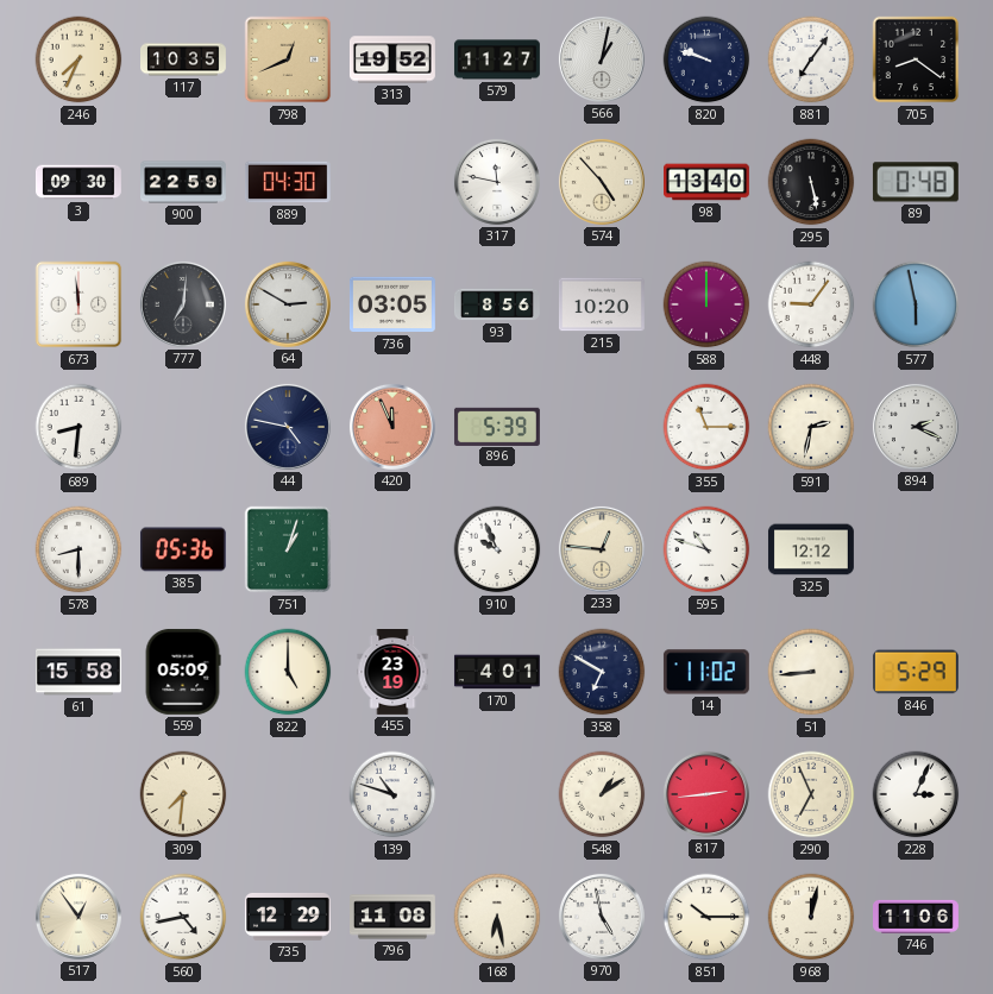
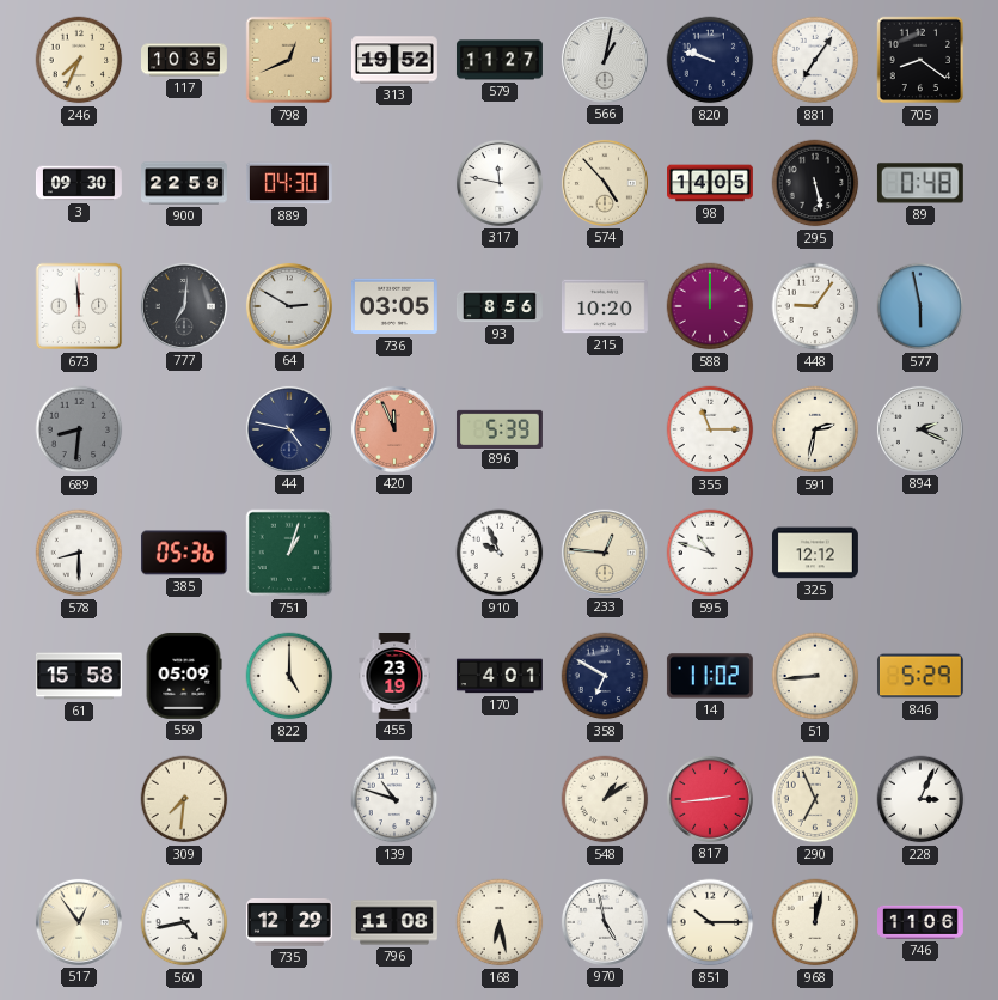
98: 13:40 -> 14:05 (711, 183)
689 dial: white -> grey (79, 429)
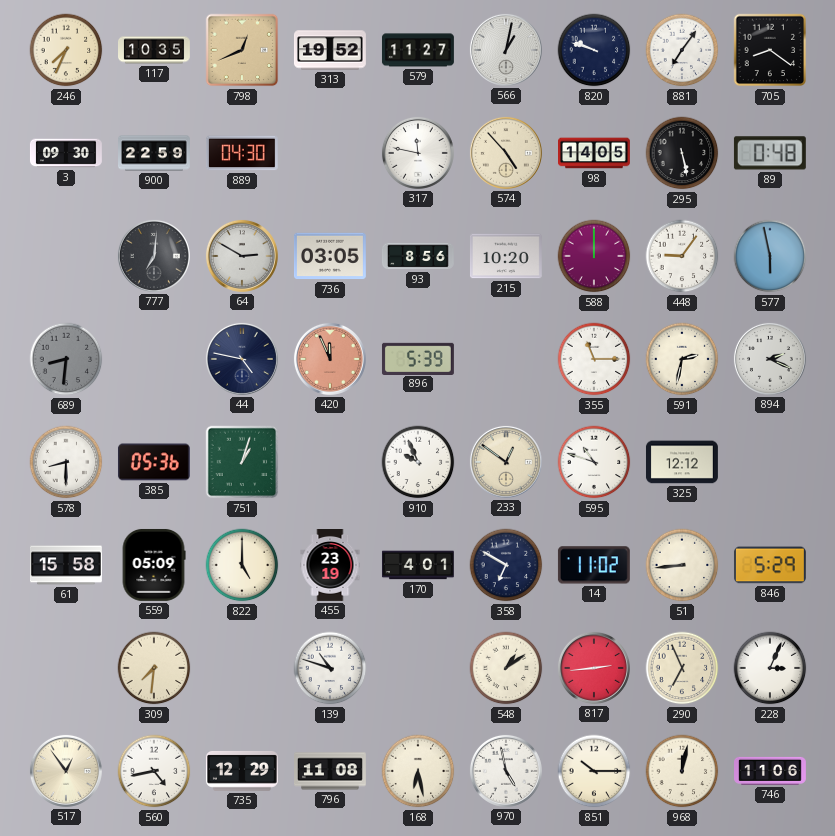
673: 11:59 -> none (79, 306)
233: 12:46 -> 12:51 (506, 462)
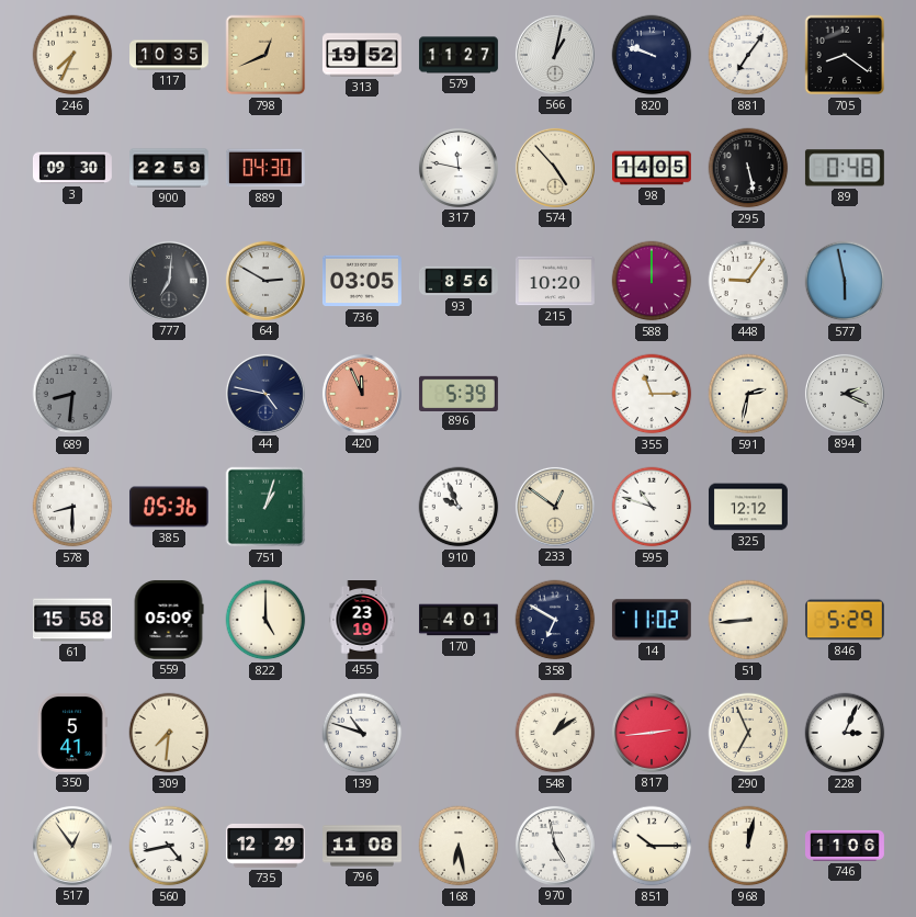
350: none -> 5:41 (72, 733)
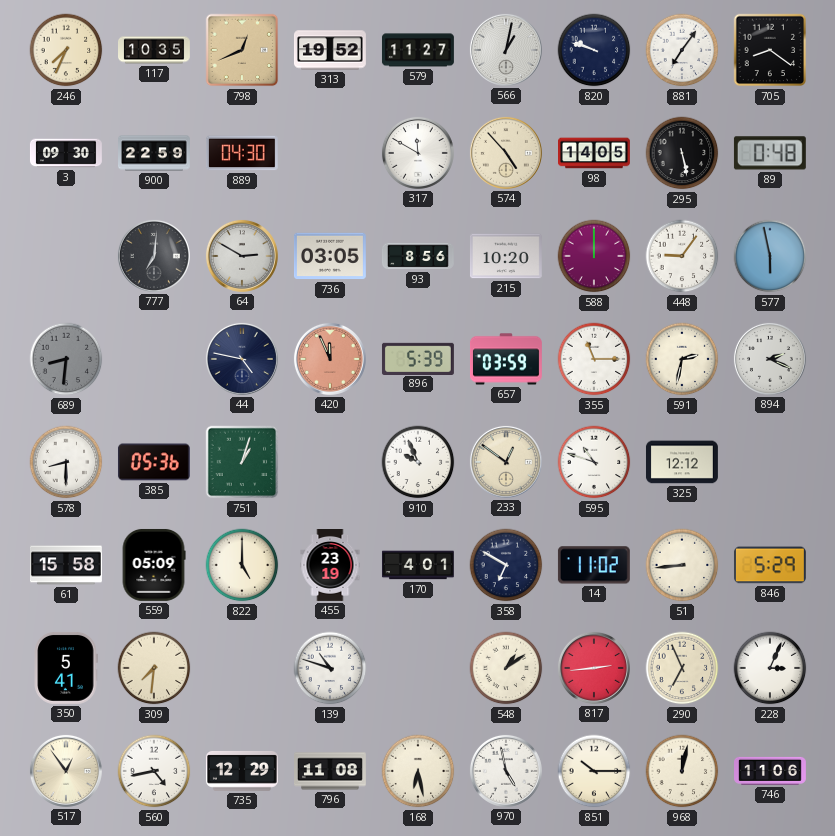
317: 11:47 -> 11:50 (418, 153)
657: none -> 03:59 (506, 359)
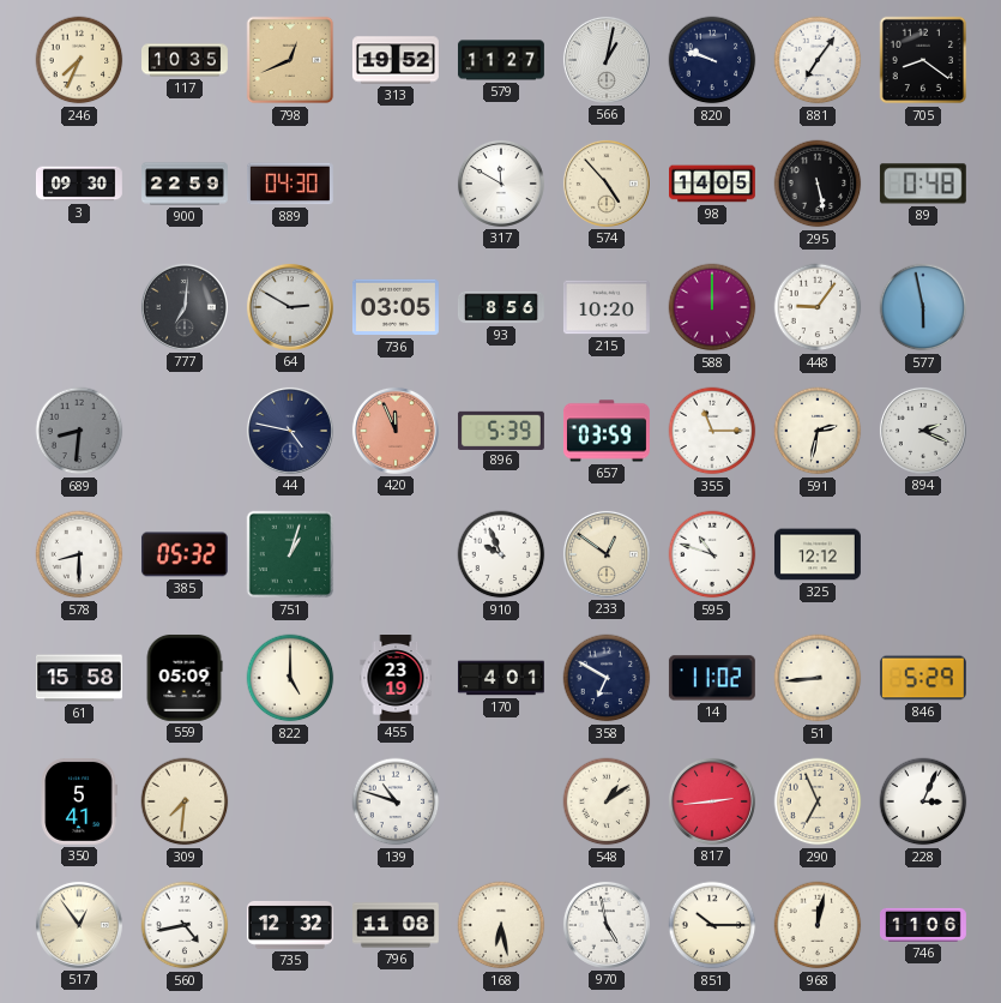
385: 05:36 -> 05:32 (185, 554)
735: 12:29 -> 12:32 (290, 925)
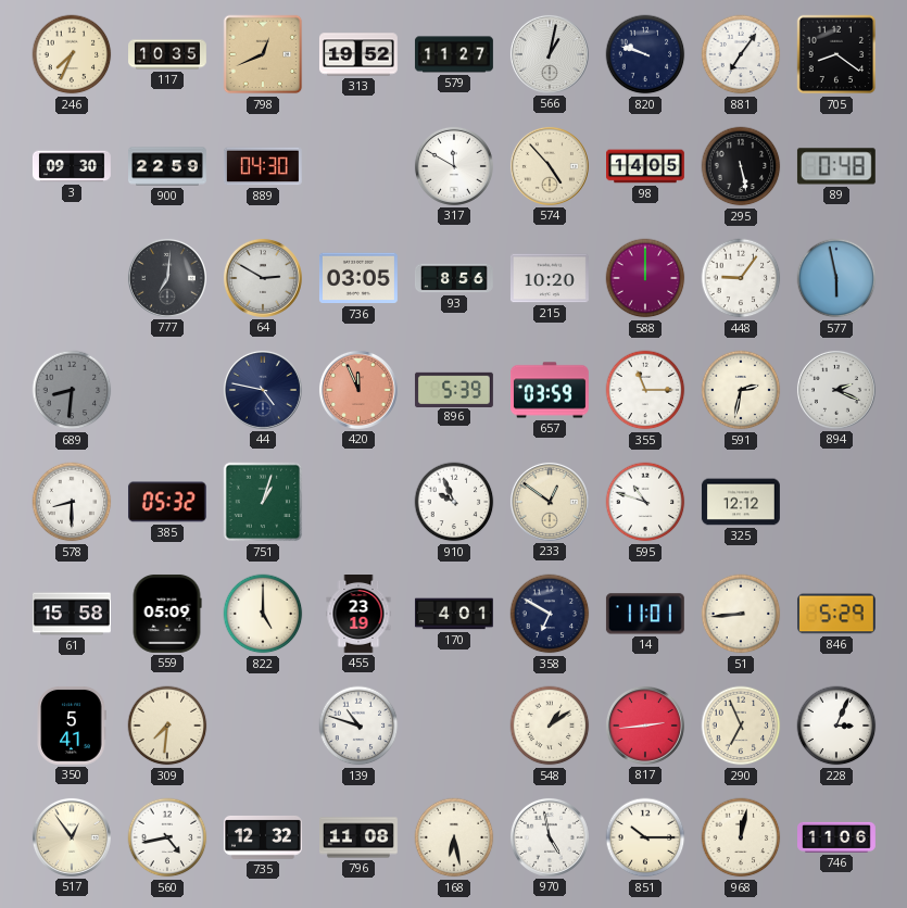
14: 11:02 -> 11:01 (645, 614)
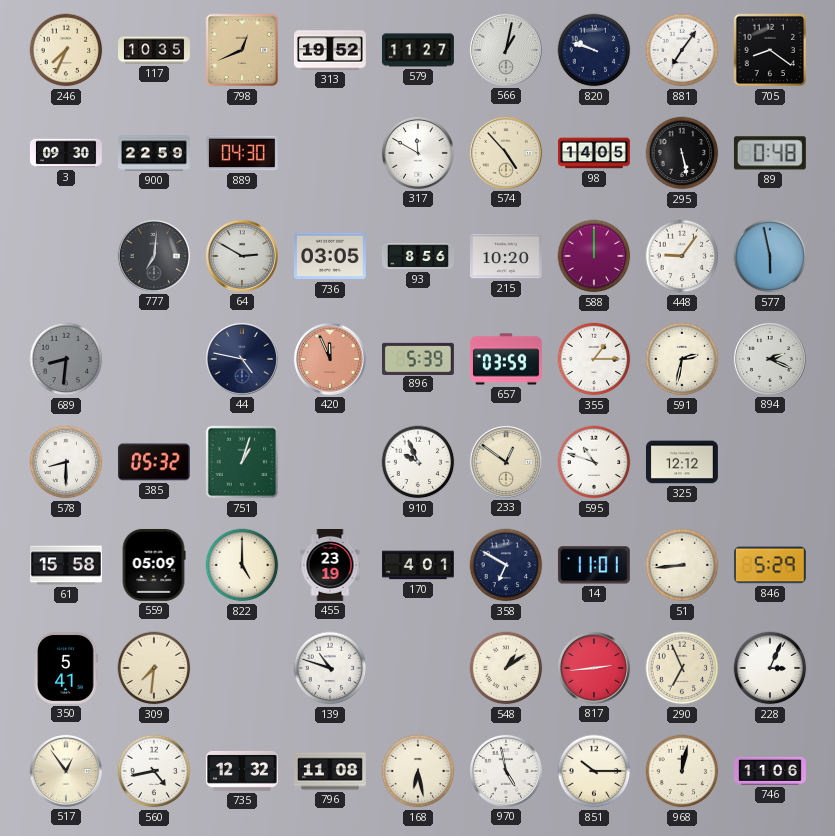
355: 11:15 -> 1:15 (594, 359)
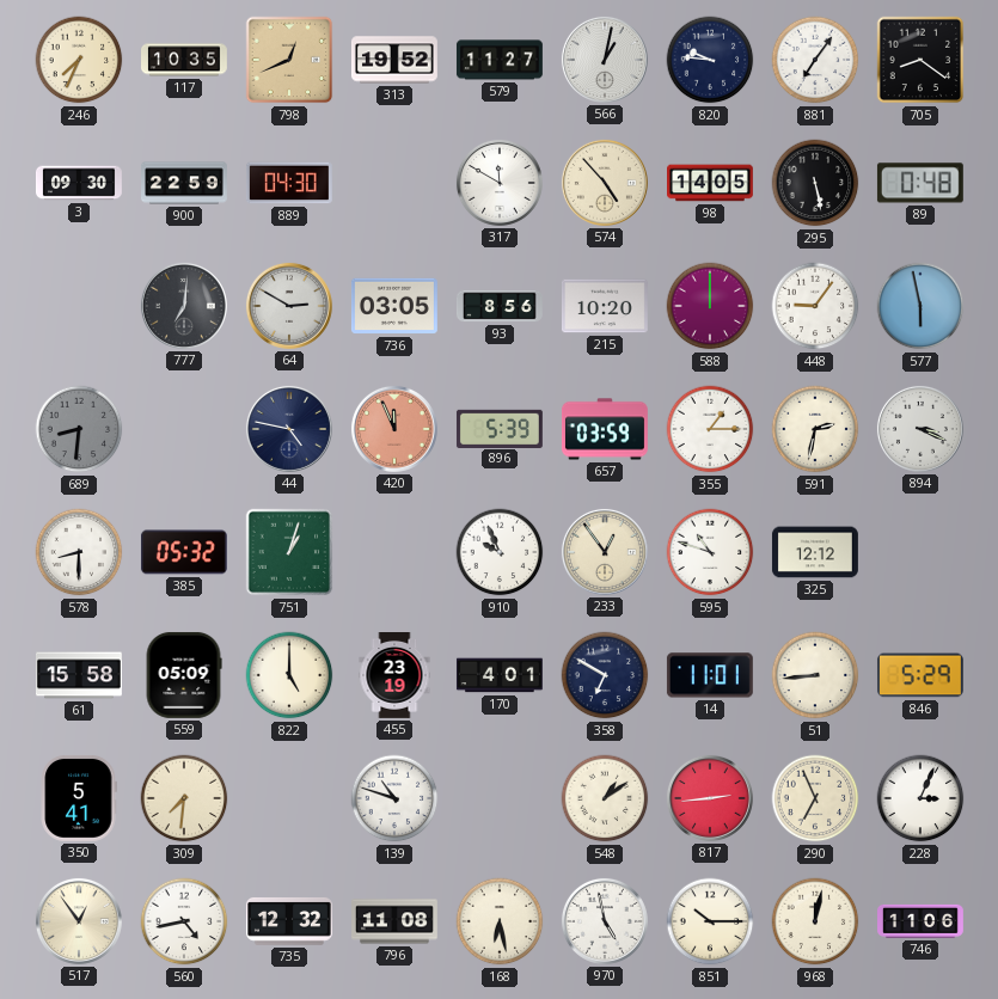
820: 9:48 -> 9:46 (710, 60)
894: 2:19 -> 3:19 (920, 429)
233: 12:51 -> 12:54 (605, 552)
